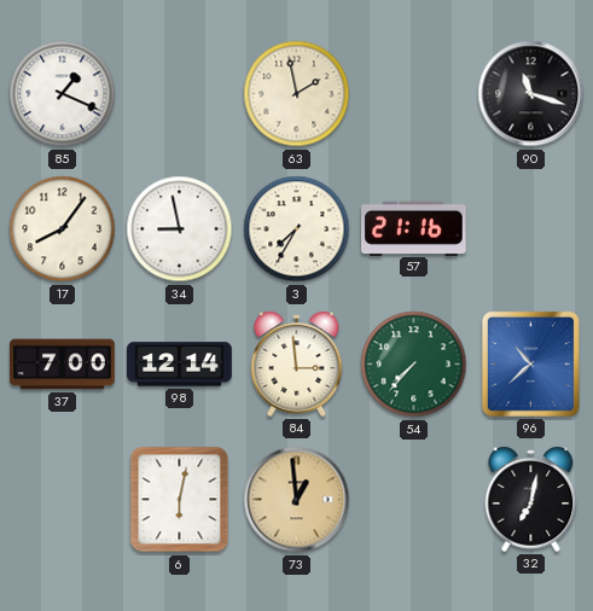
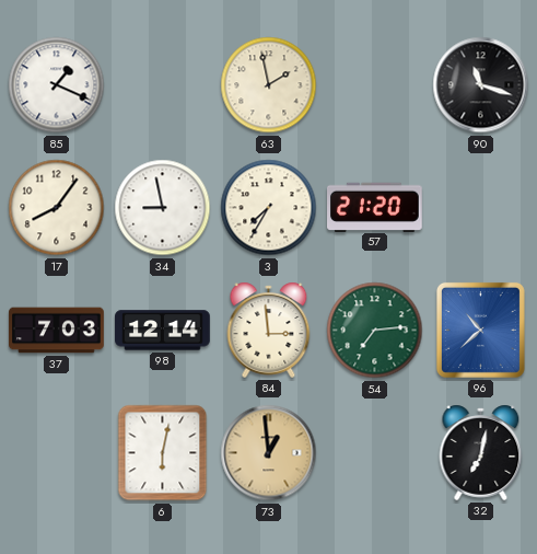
57: 21:16 -> 21:20 (375, 207)
37: 7:00 -> 7:03 (57, 331)
54: 7:37 -> 7:14 (375, 331)
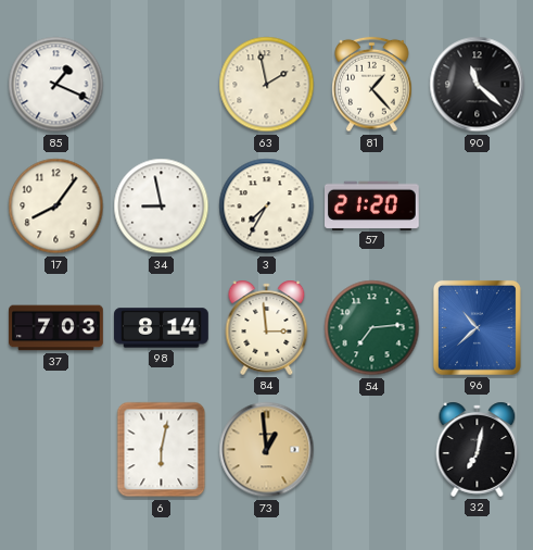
81: none -> 1:23 (372, 85)
90: 11:18 -> 11:22 (478, 85)
98: 12:14 -> 8:14 (162, 328)
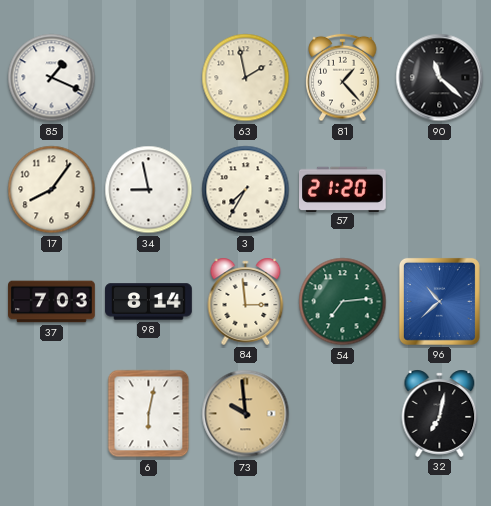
73: 12:59 -> 9:59 (246, 414)
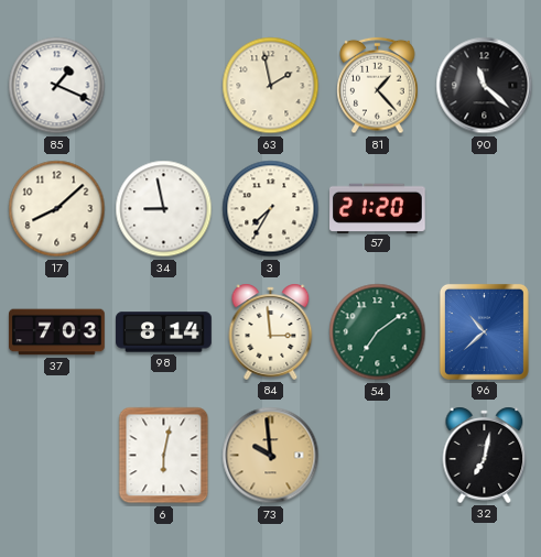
17: 8:06 -> 8:08 (57, 209)
54: 7:14 -> 7:09 (378, 332)
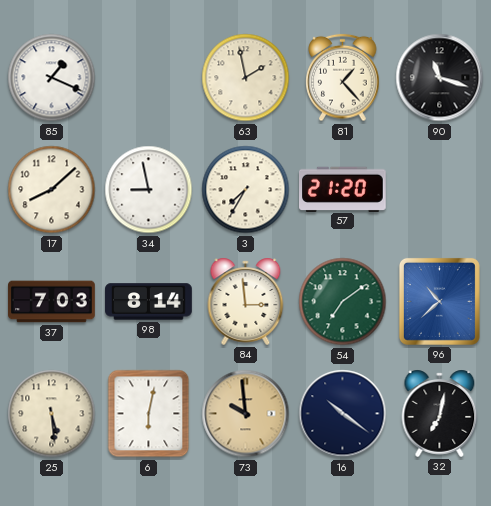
90: 11:22 -> 11:18 (440, 78)
25: none -> 5:29 (52, 414)
16: none -> 10:21 (343, 414)
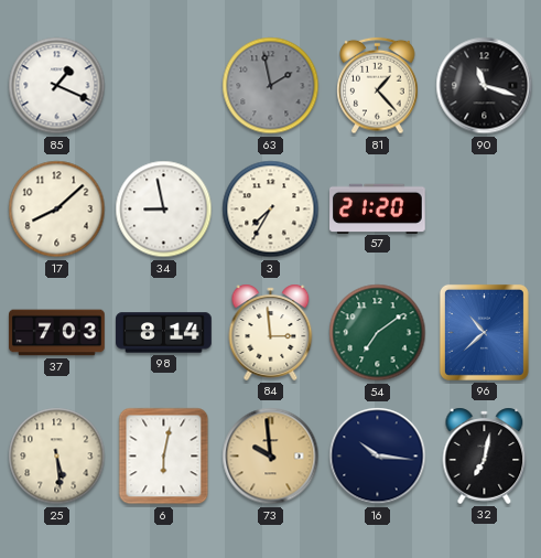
63 dial: cream -> grey (271, 86)
16: 10:21 -> 10:16 (378, 457)
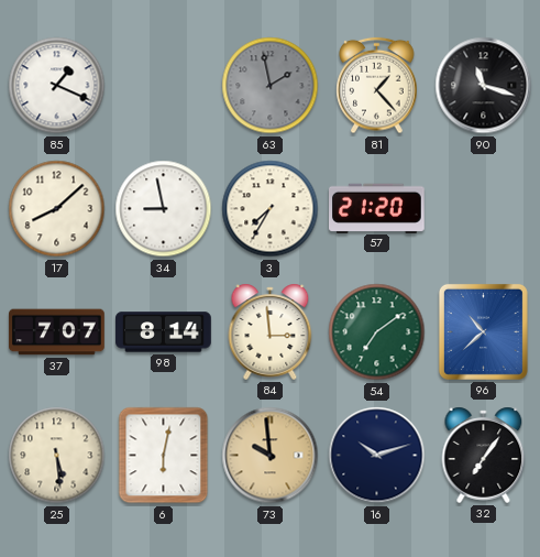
37: 7:03 -> 7:07 (57, 332)
16: 10:16 -> 10:12 (377, 456)
32: 7:02 -> 7:06 (484, 455)
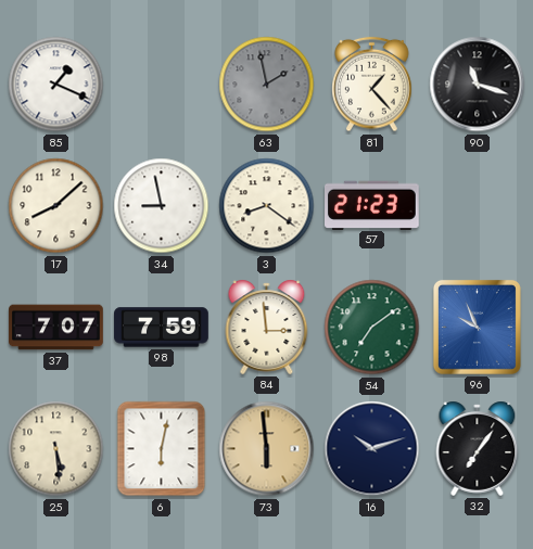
3: 7:35 -> 8:21 (267, 206)
57: 21:20 -> 21:23 (372, 205)
98: 8:14 -> 7:59 (162, 328)
96: 10:38 -> 9:56 (477, 327)
73: 9:59 -> 5:59 (267, 449)
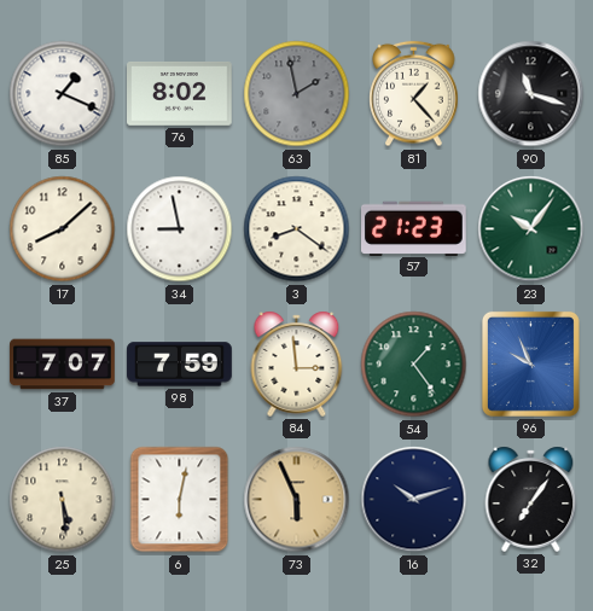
76: none -> 8:02 (180, 94)
23: none -> 10:06 (531, 229)
54: 7:09 -> 1:24 (414, 365)
73: 5:59 -> 5:56 (297, 500)
